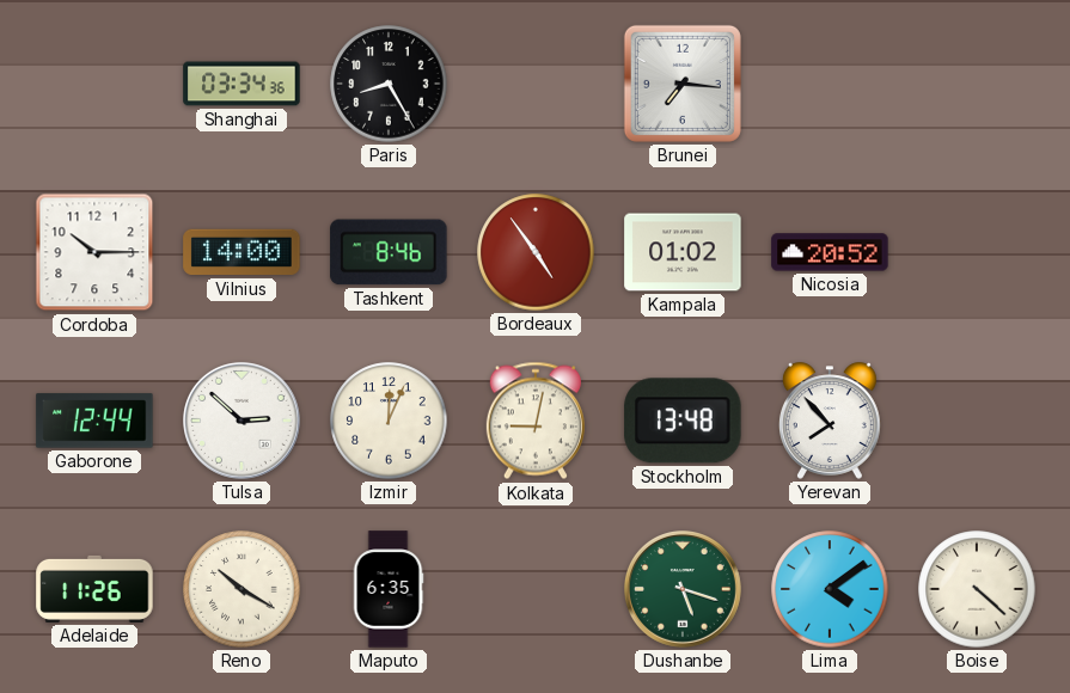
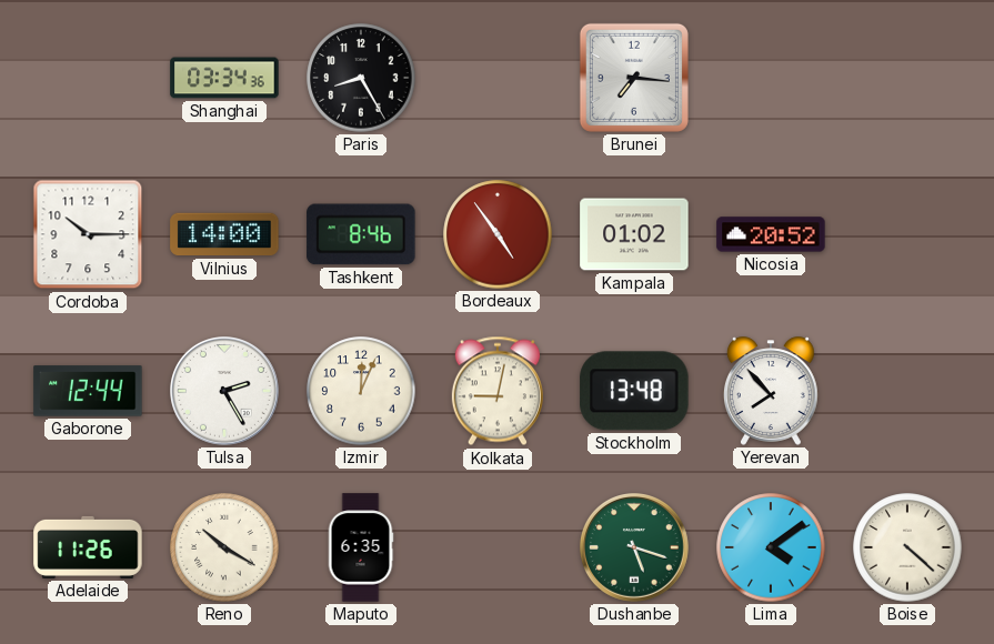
Tulsa: 2:52 -> 2:25 (225, 392)
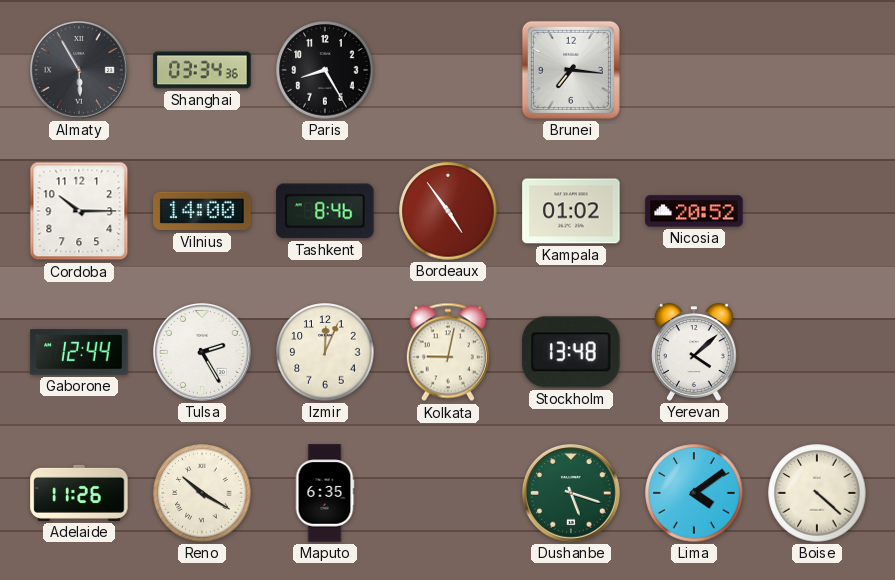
Almaty: none -> 5:55 (80, 71)
Yerevan: 7:53 -> 4:08 (694, 352)
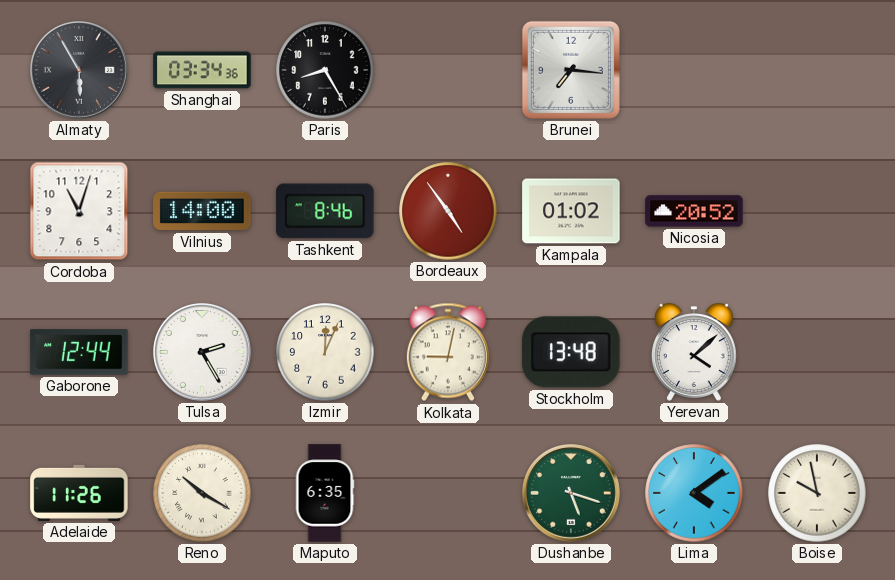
Cordoba: 10:15 -> 11:03 (79, 211)
Boise: 4:22 -> 9:58 (817, 493)
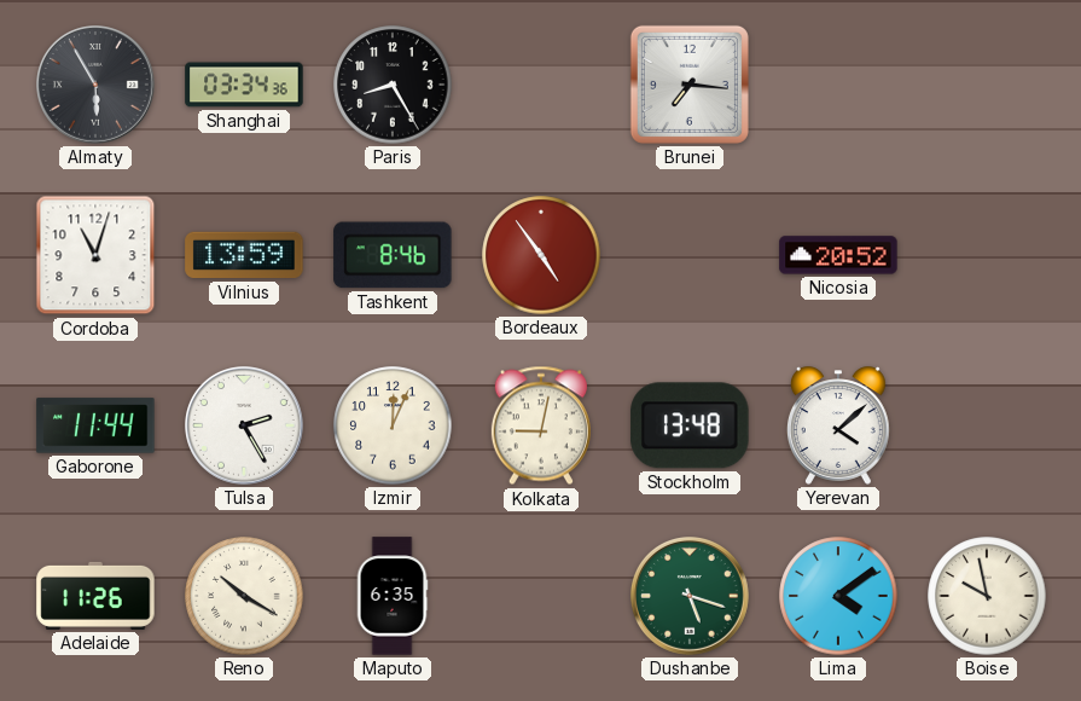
Vilnius: 14:00 -> 13:59 (244, 255)
Kampala: 01:02 -> none (571, 211)
Gaborone: 12:44 -> 11:44 (95, 425)
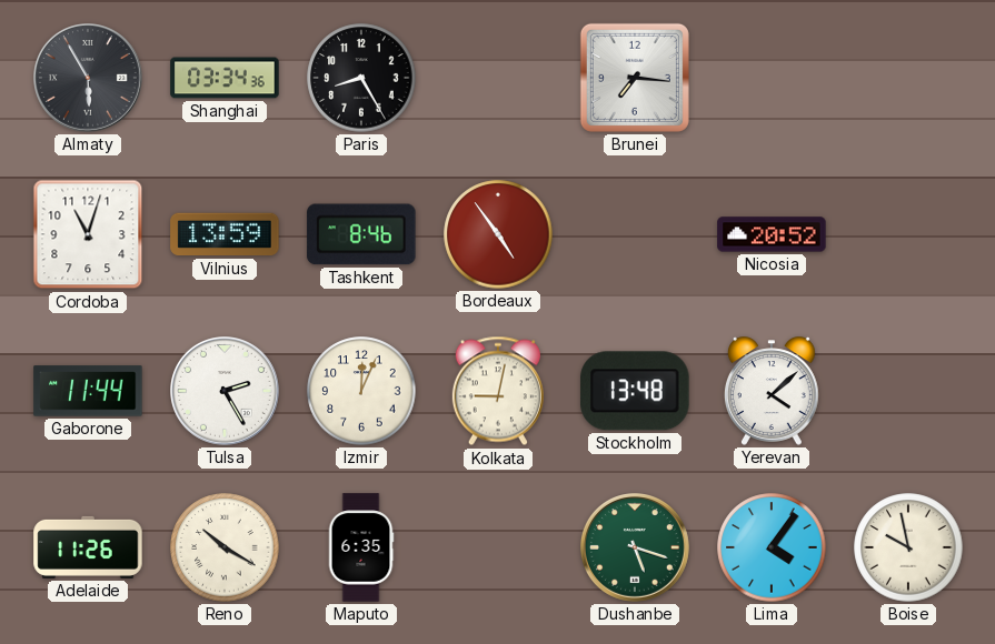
Lima: 4:09 -> 4:06 (772, 547)
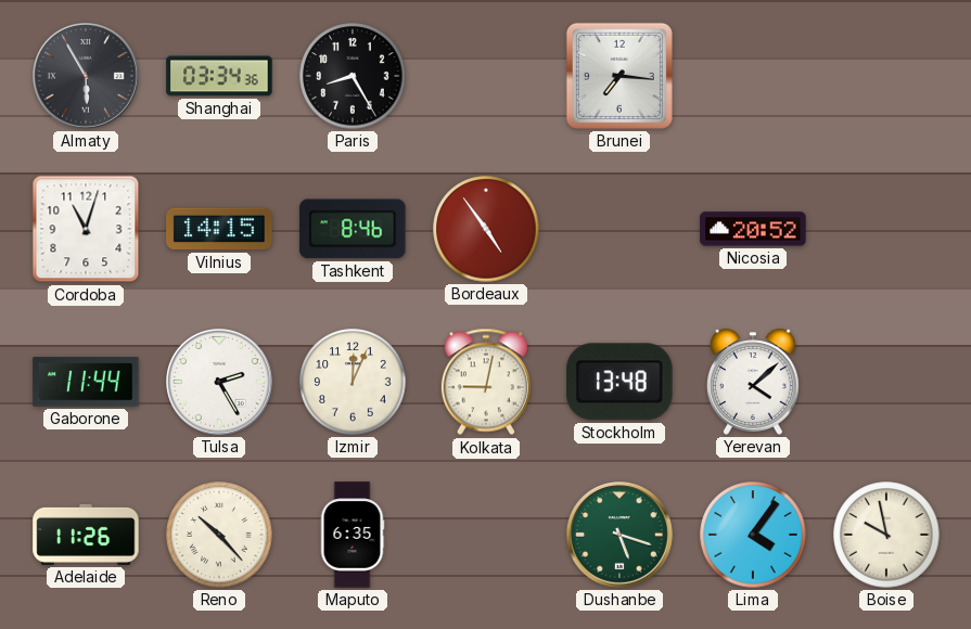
Vilnius: 13:59 -> 14:15 (219, 229)
Reno: 10:20 -> 10:23 (219, 535)
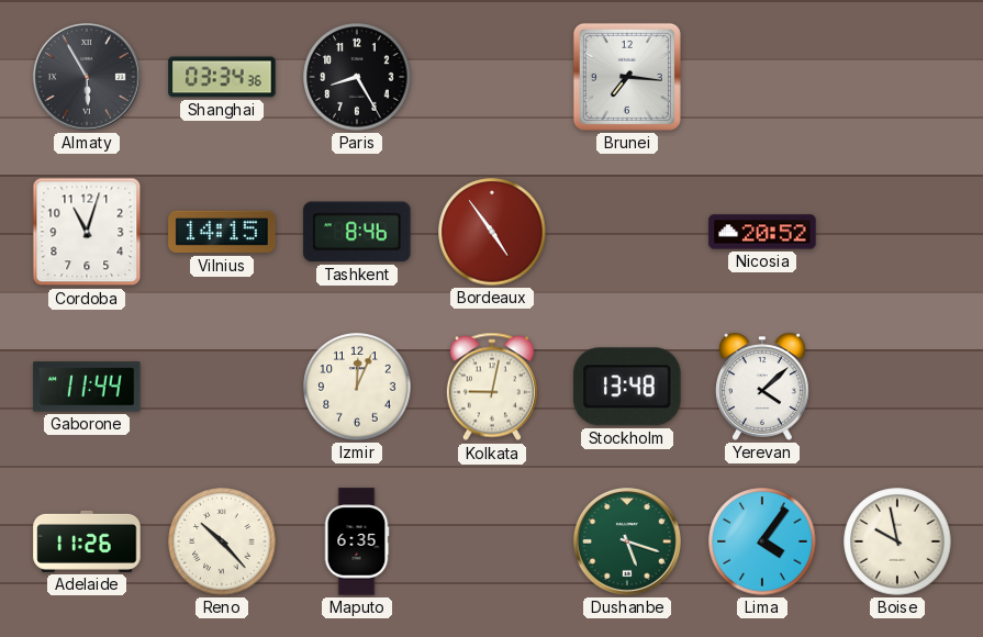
Tulsa: 2:25 -> none (220, 383)
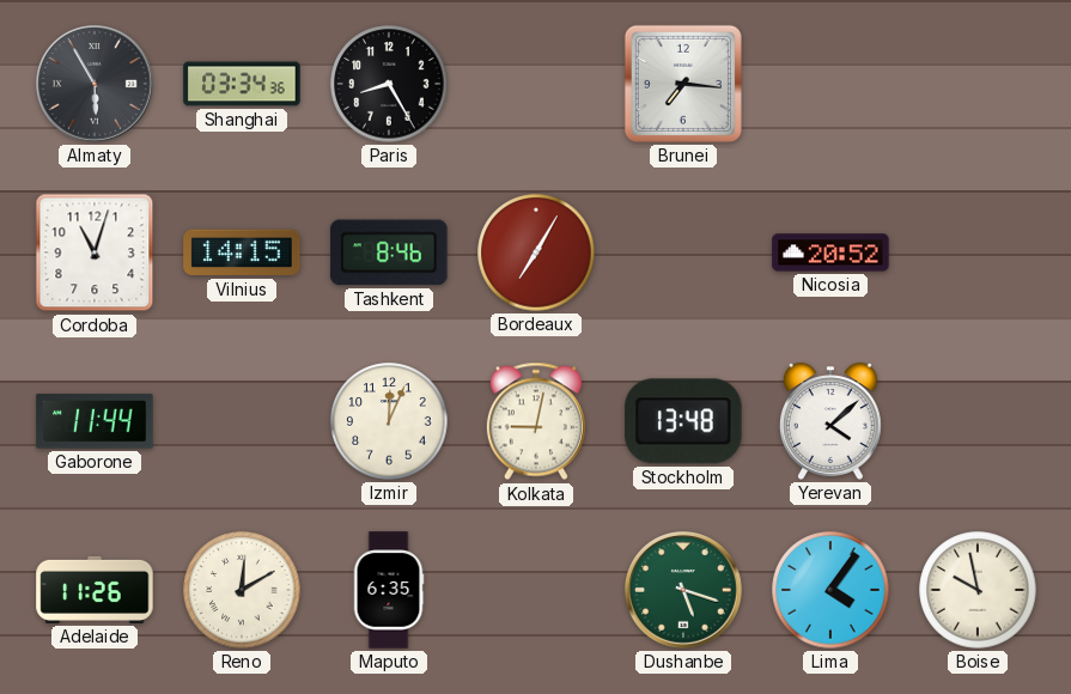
Bordeaux: 4:54 -> 7:05 (536, 252)
Reno: 10:23 -> 12:10 (242, 590)
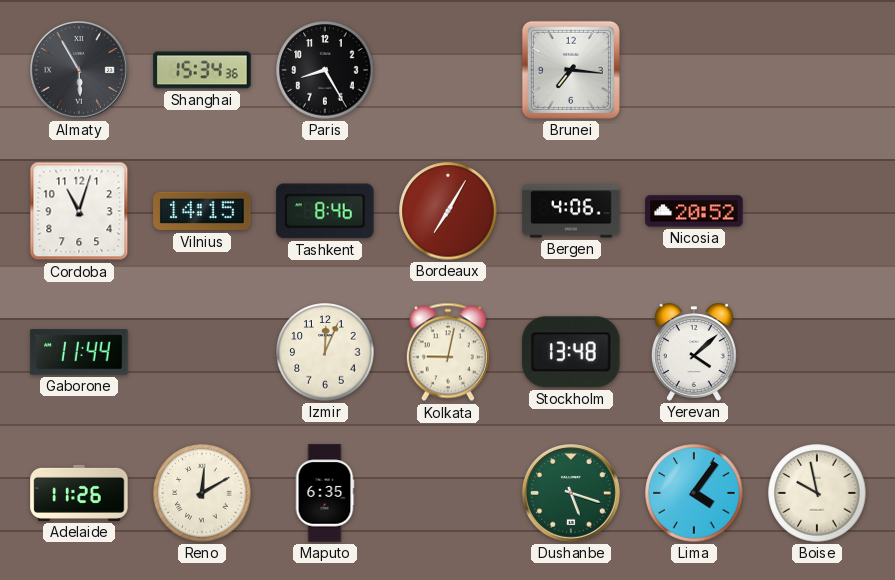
Shanghai: 03:34 -> 15:34 (202, 70)
Bergen: none -> 4:06 (571, 211)
